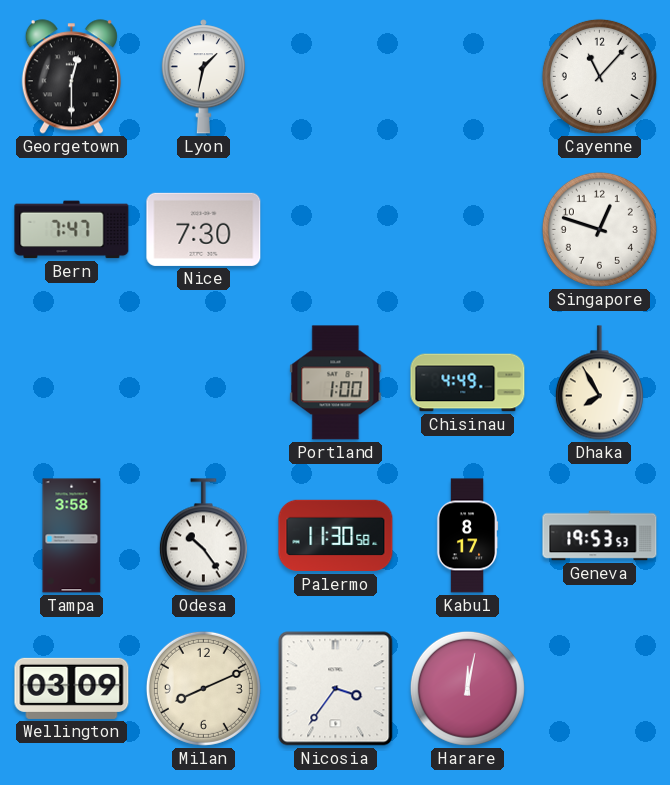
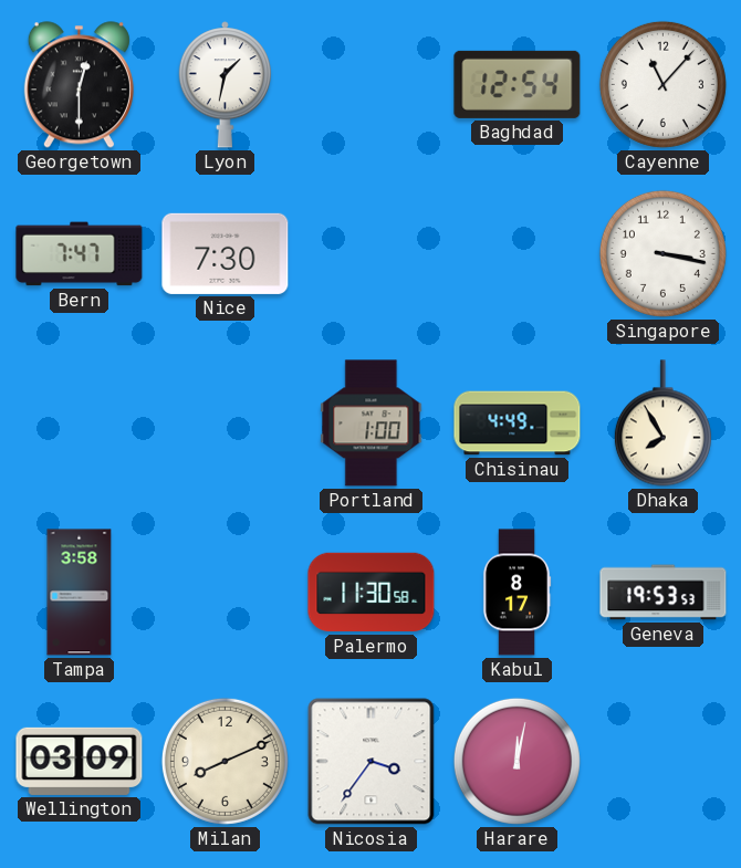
Baghdad: none -> 12:54 (518, 84)
Singapore: 12:48 -> 3:17 (662, 253)
Odesa: 10:24 -> none (203, 536)
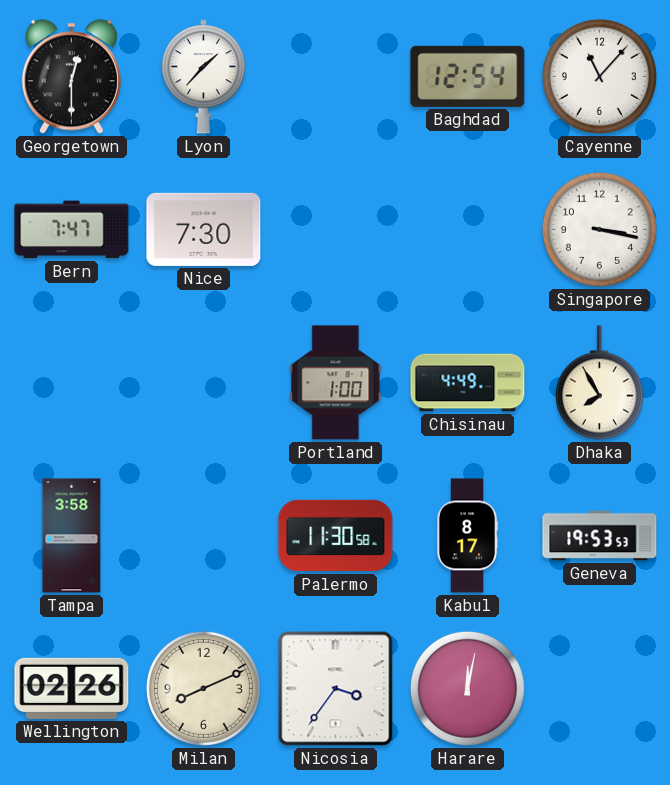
Lyon: 1:32 -> 1:37 (203, 77)
Wellington: 03:09 -> 02:26 (72, 688)
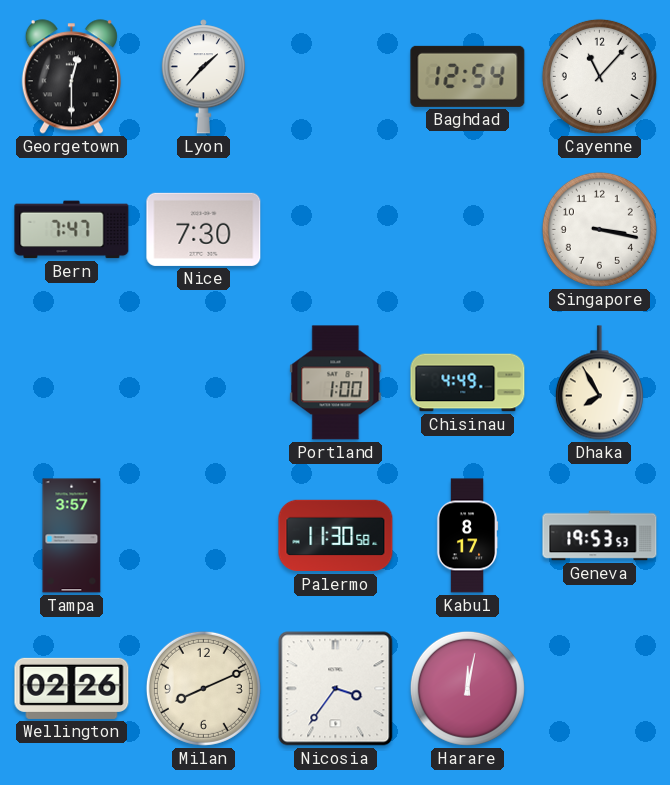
Tampa: 3:58 -> 3:57 (72, 536)
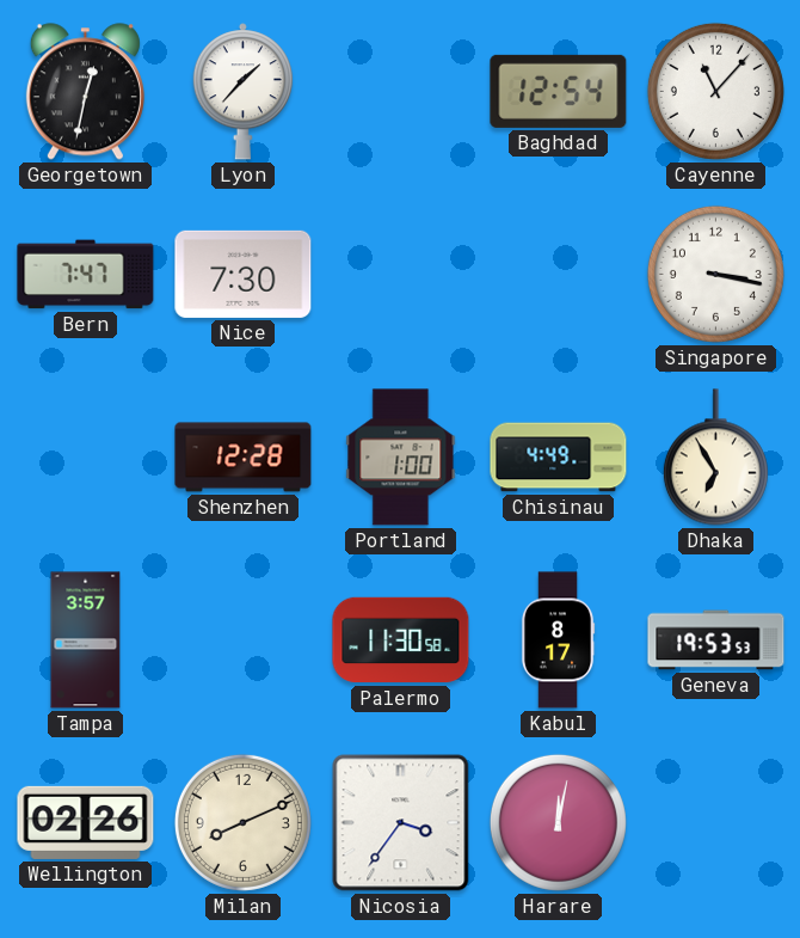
Georgetown: 12:30 -> 12:32 (85, 92)
Shenzhen: none -> 12:28 (244, 458)
Dhaka: 7:55 -> 6:55 (715, 458)
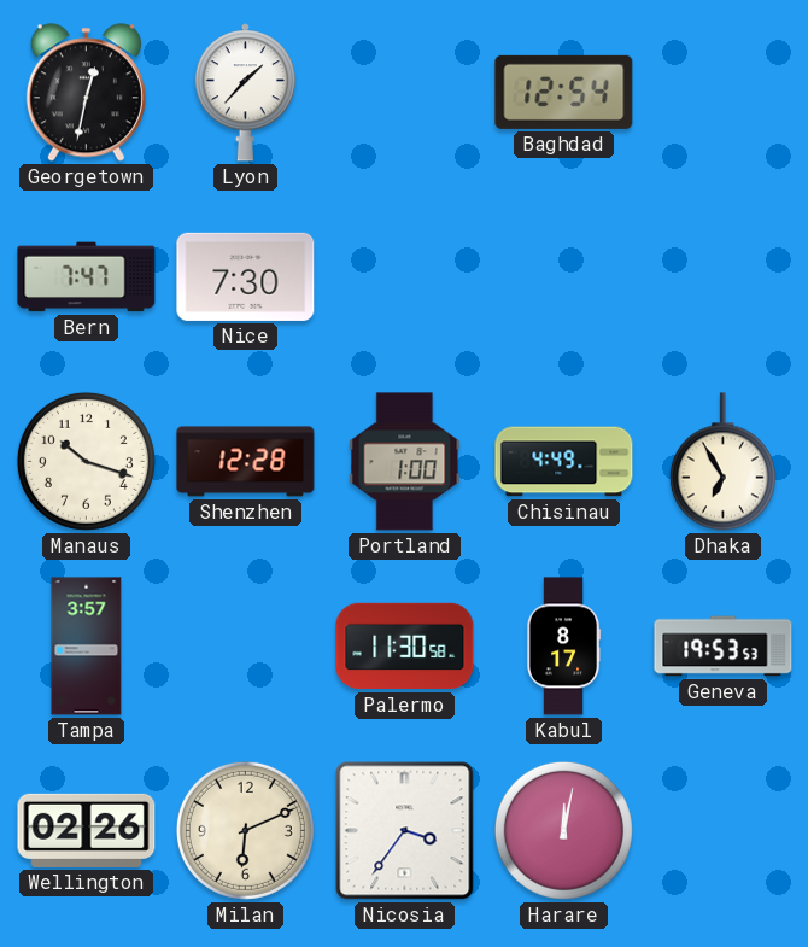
Cayenne: 11:07 -> none (715, 91)
Singapore: 3:17 -> none (715, 274)
Manaus: none -> 10:18 (86, 461)
Milan: 8:11 -> 6:11 (245, 830)
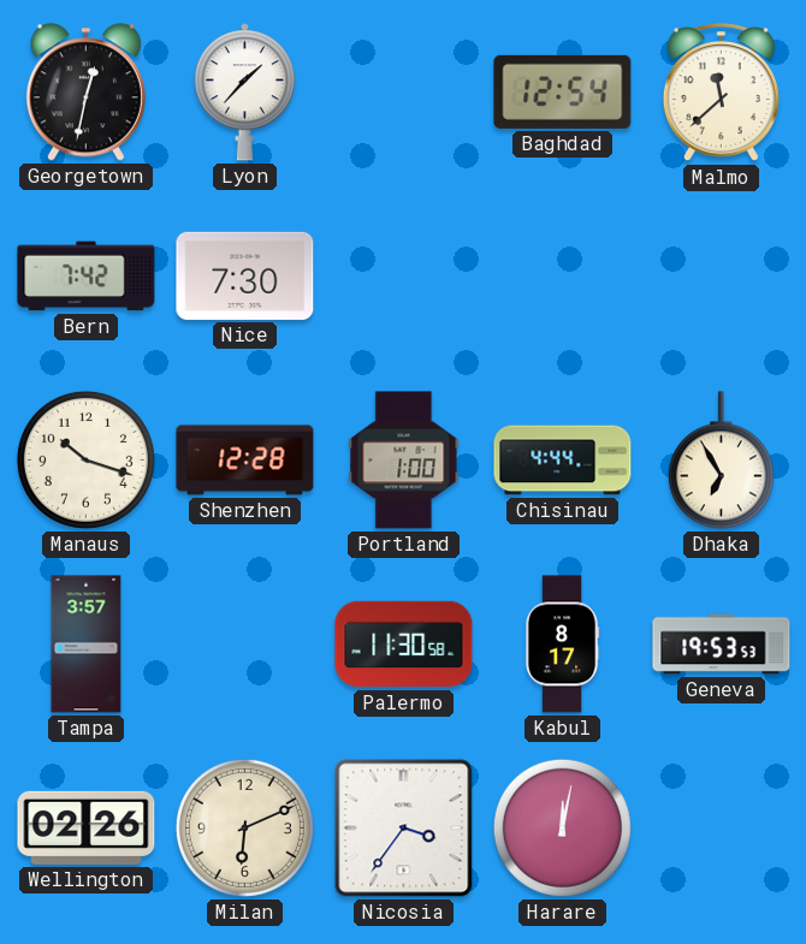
Malmo: none -> 11:38 (721, 94)
Bern: 7:47 -> 7:42 (87, 277)
Chisinau: 4:49 -> 4:44 (563, 461)
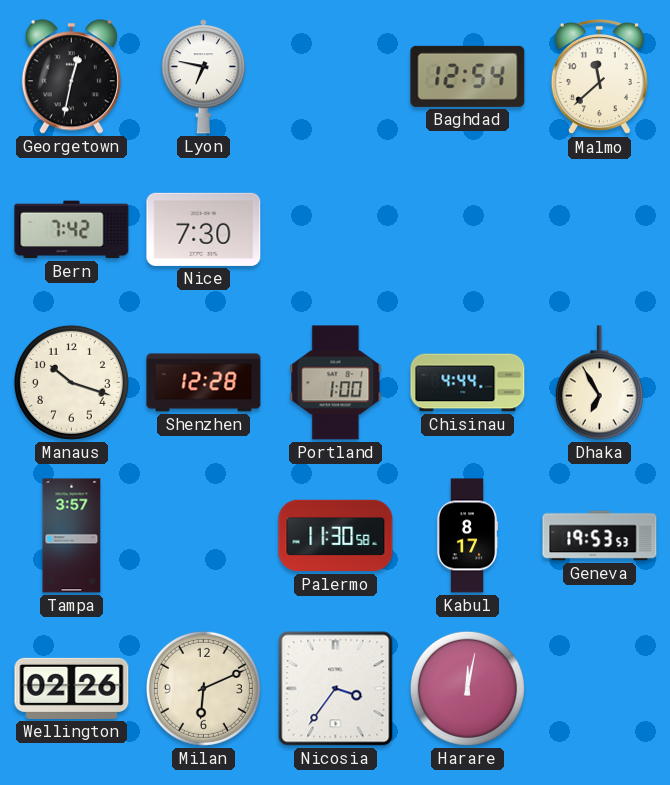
Lyon: 1:37 -> 6:47 (203, 77)
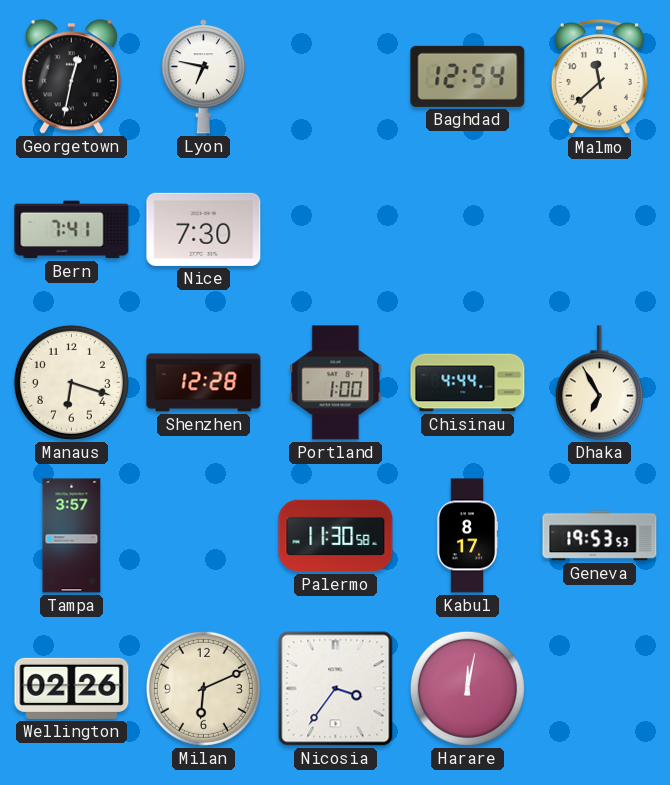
Bern: 7:42 -> 7:41 (72, 230)
Manaus: 10:18 -> 6:18 (71, 382)
